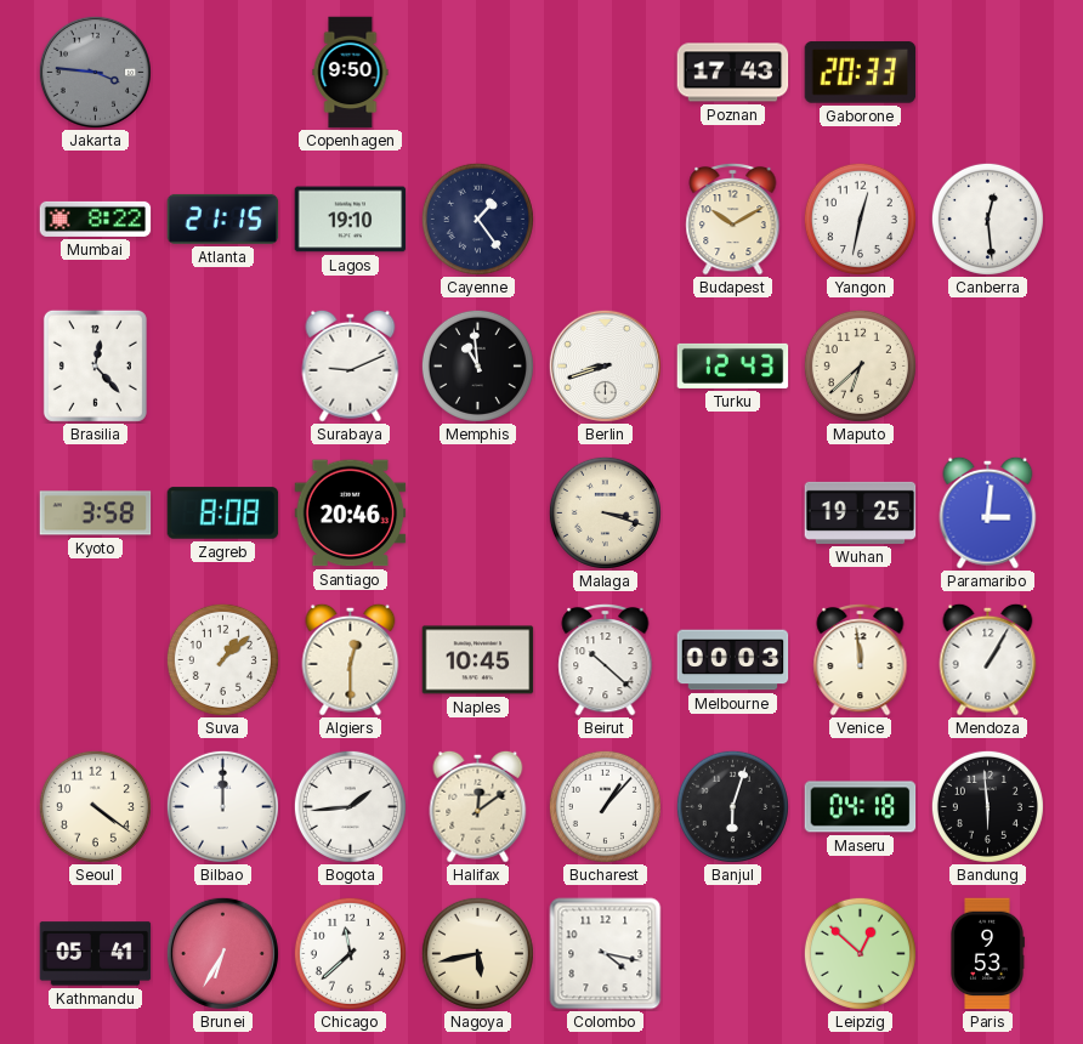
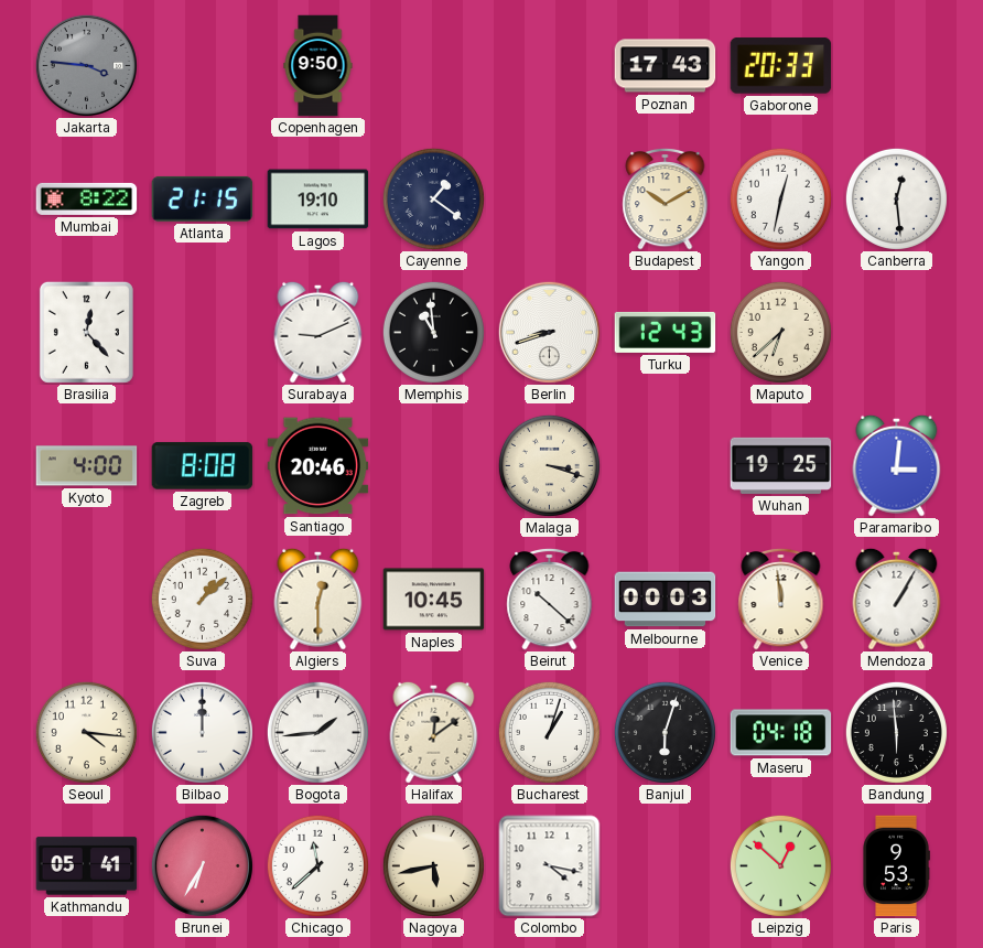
Cayenne: 1:24 -> 1:21 (433, 198)
Kyoto: 3:58 -> 4:00 (87, 466)
Seoul: 4:21 -> 4:16 (86, 732)
Bucharest: 1:07 -> 1:03 (549, 732)
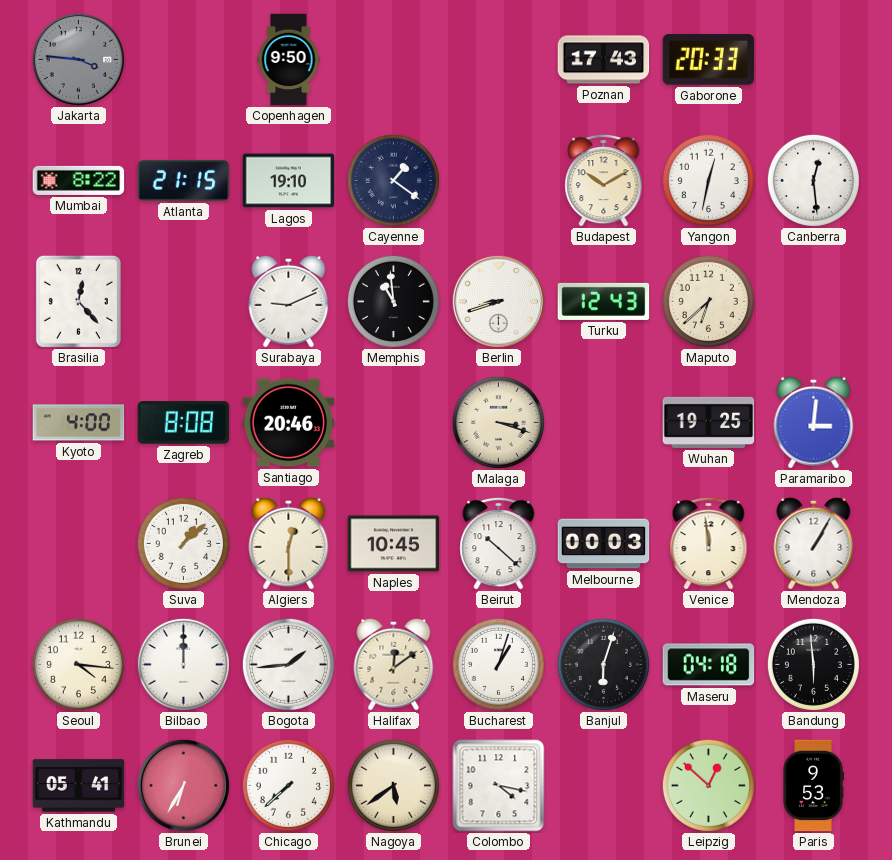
Chicago: 11:38 -> 7:38 (288, 785)
Nagoya: 5:43 -> 5:39 (393, 785)
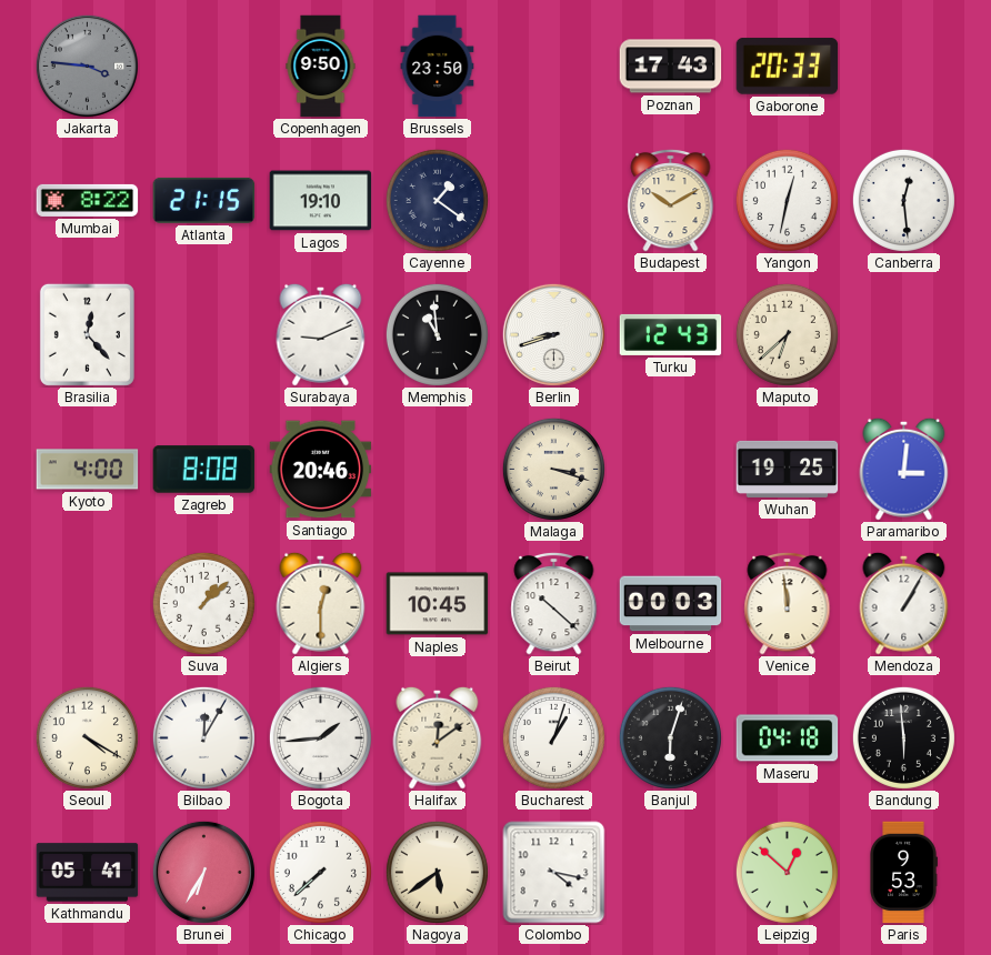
Brussels: none -> 23:50 (438, 67)
Seoul: 4:16 -> 4:20 (87, 737)
Bilbao: 12:00 -> 12:05 (203, 737)
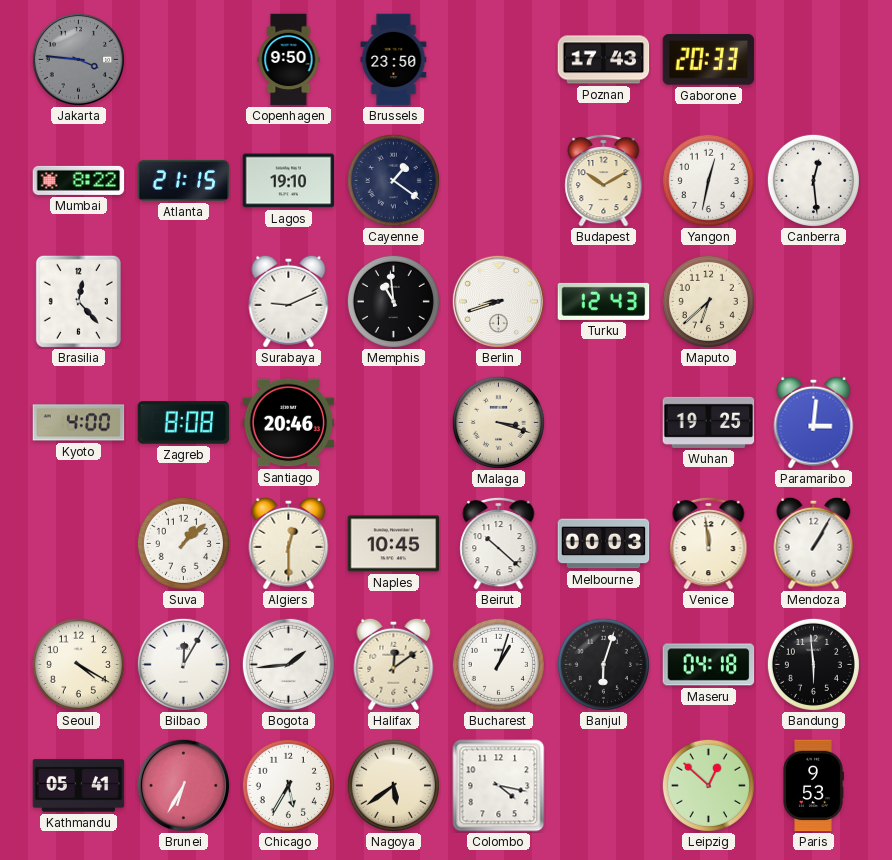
Chicago: 7:38 -> 5:35 (288, 785)
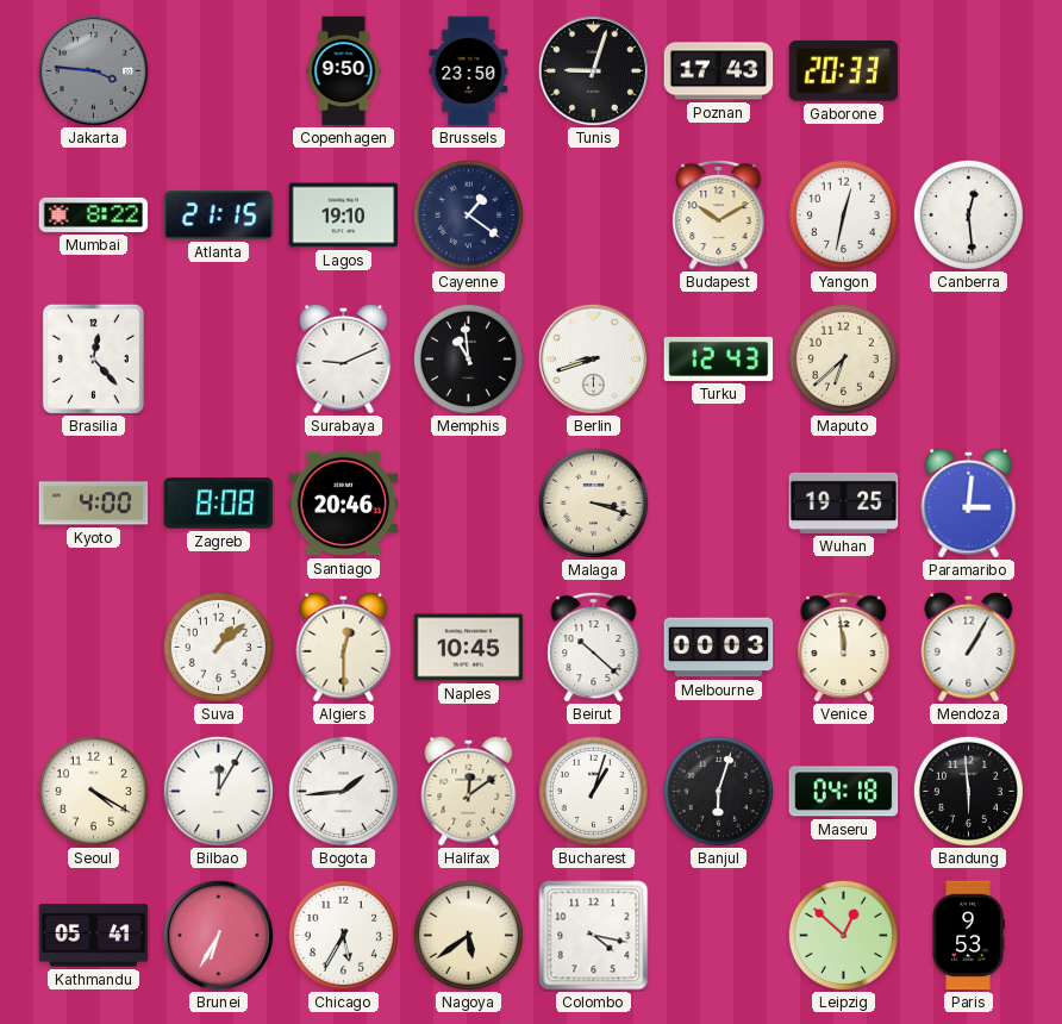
Tunis: none -> 9:03 (593, 70)
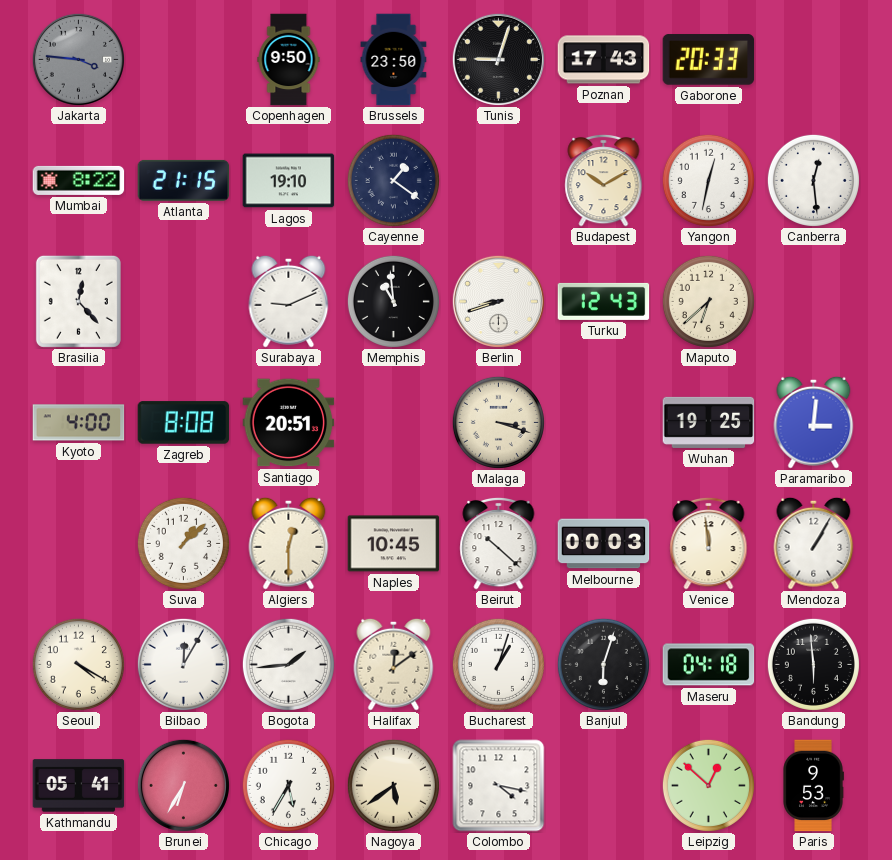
Santiago: 20:46 -> 20:51 (289, 423)
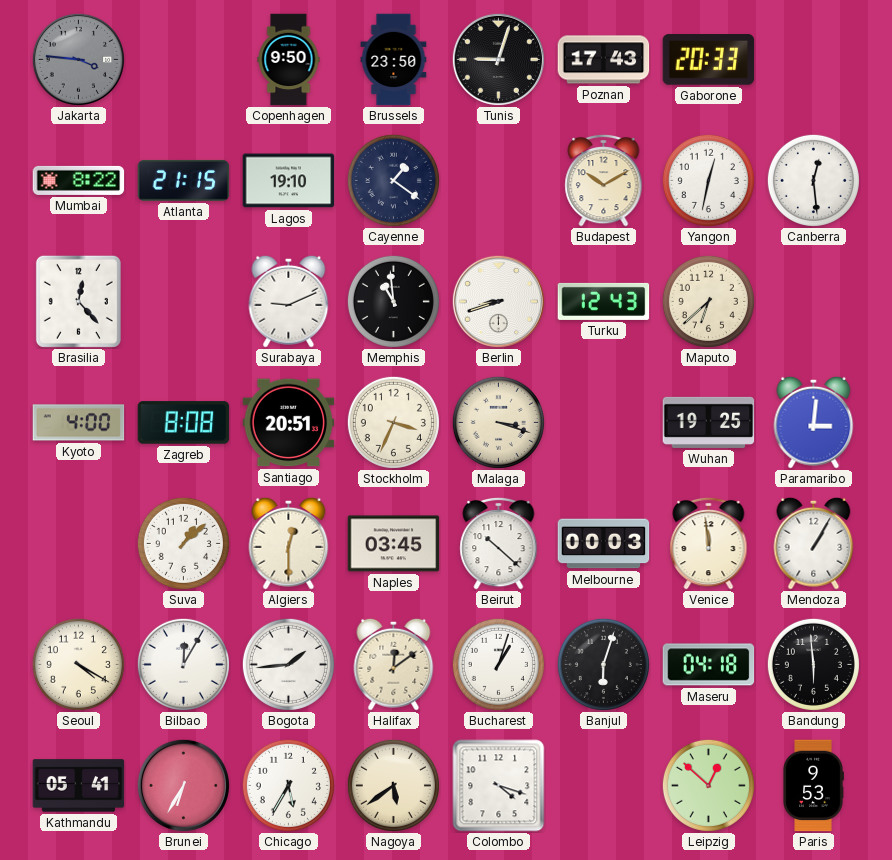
Stockholm: none -> 3:34 (393, 422)
Naples: 10:45 -> 03:45 (394, 544)
Colombo: 4:17 -> 4:18 (499, 786)
